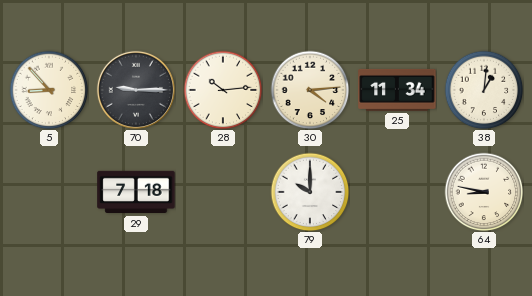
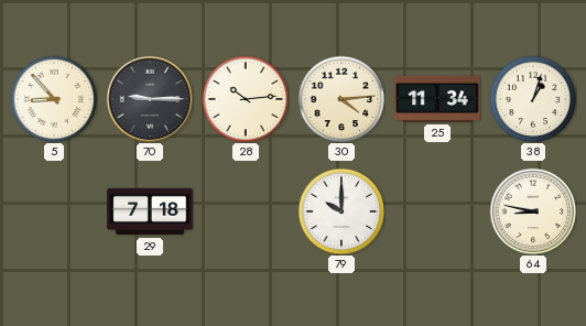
38: 1:01 -> 1:03 (533, 99)
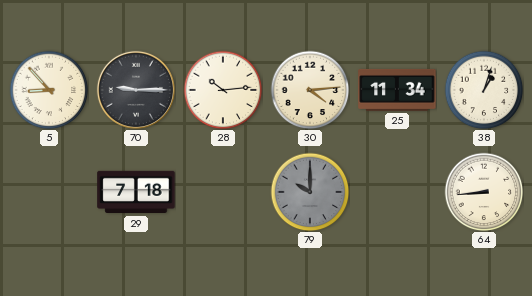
79 dial: white -> grey (310, 192)
64: 8:47 -> 8:44 (484, 192)
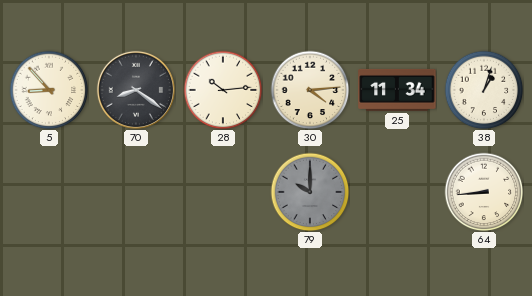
70: 9:15 -> 8:21 (136, 90)
29: 7:18 -> none (136, 192)
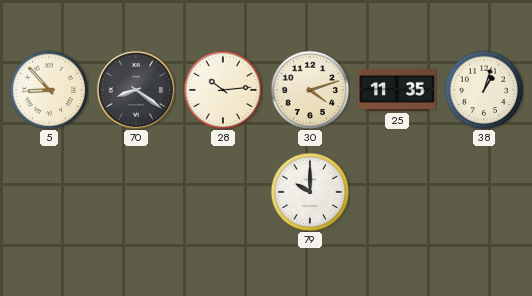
30: 4:14 -> 4:12 (310, 90)
25: 11:34 -> 11:35 (397, 90)
79 dial: grey -> white (310, 192)
64: 8:44 -> none (484, 192)
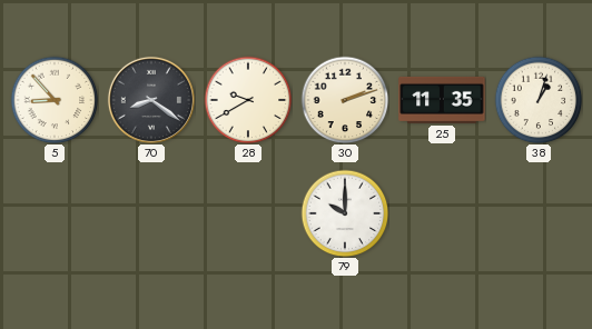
28: 10:14 -> 9:40 (248, 100)
30: 4:12 -> 2:12 (345, 100)
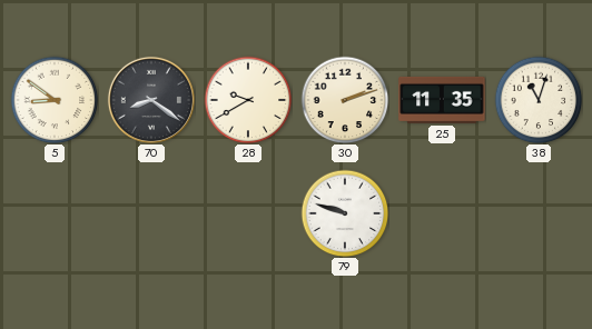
5: 8:53 -> 8:51 (55, 100)
38: 1:03 -> 11:03 (539, 100)
79: 10:00 -> 9:48 (345, 213)
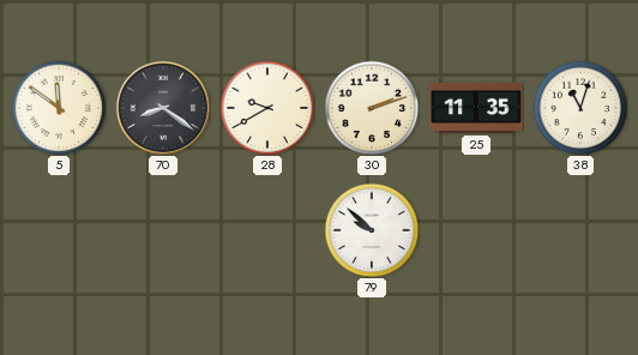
5: 8:51 -> 11:51 (59, 108)
79: 9:48 -> 9:52 (372, 230)
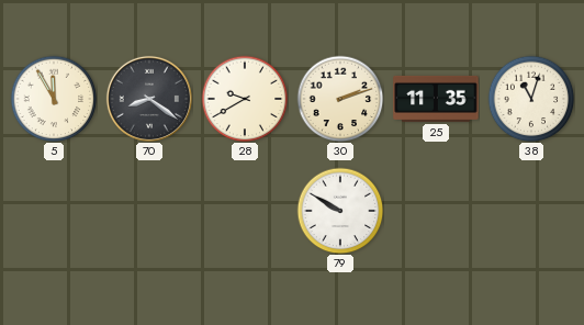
5: 11:51 -> 11:55 (54, 99)
79: 9:52 -> 9:50 (340, 211)
